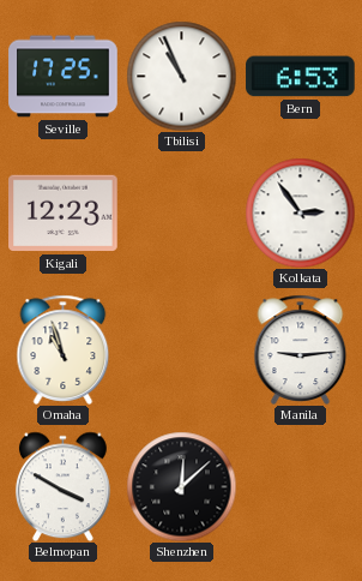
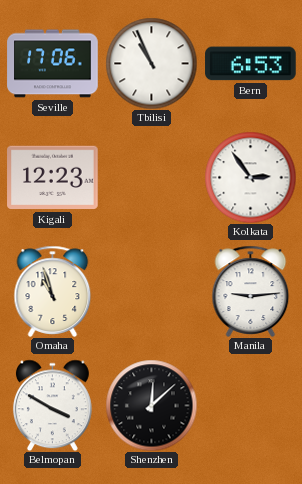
Seville: 17:25 -> 17:06 (53, 64)
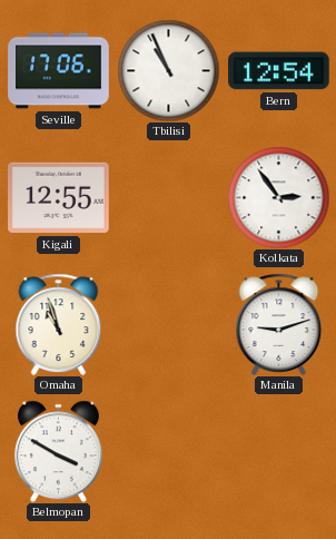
Bern: 6:53 -> 12:54 (279, 71)
Kigali: 12:23 -> 12:55 (59, 198)
Manila: 9:14 -> 9:12 (279, 324)
Shenzhen: 12:08 -> none (151, 405)
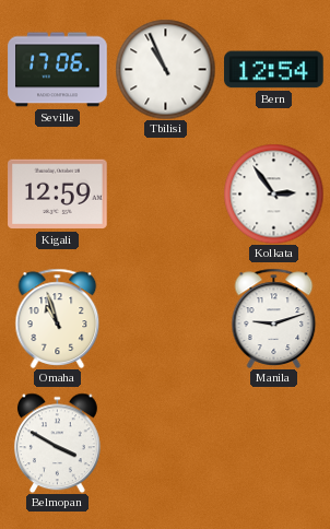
Kigali: 12:55 -> 12:59 (58, 195)
